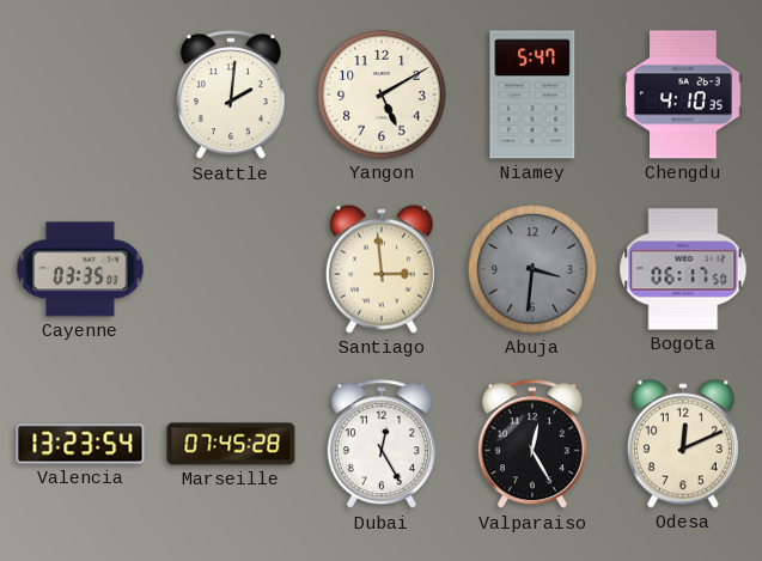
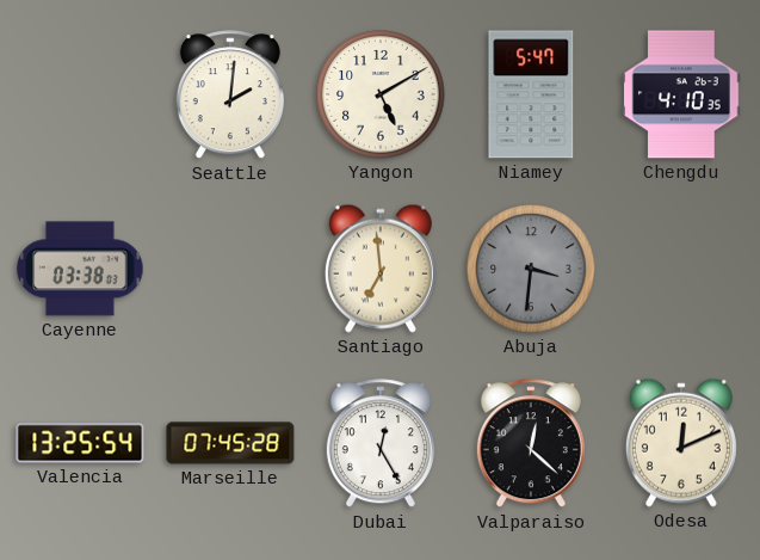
Cayenne: 03:35 -> 03:38 (80, 269)
Santiago: 2:59 -> 6:59 (381, 269)
Bogota: 06:17 -> none (683, 269)
Valencia: 13:23 -> 13:25 (80, 443)
Valparaiso: 12:25 -> 12:22 (531, 444)
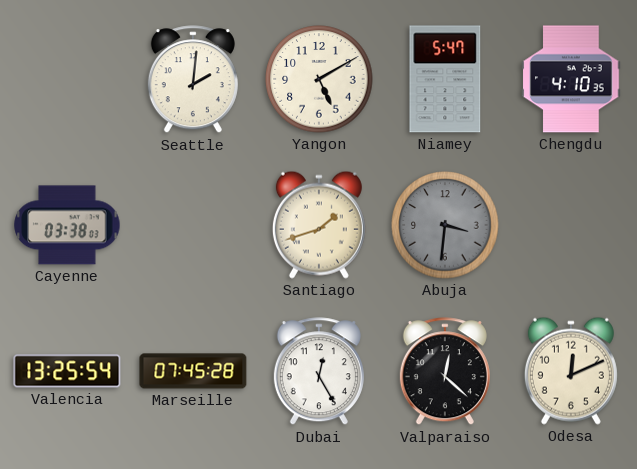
Santiago: 6:59 -> 1:42 (319, 225)
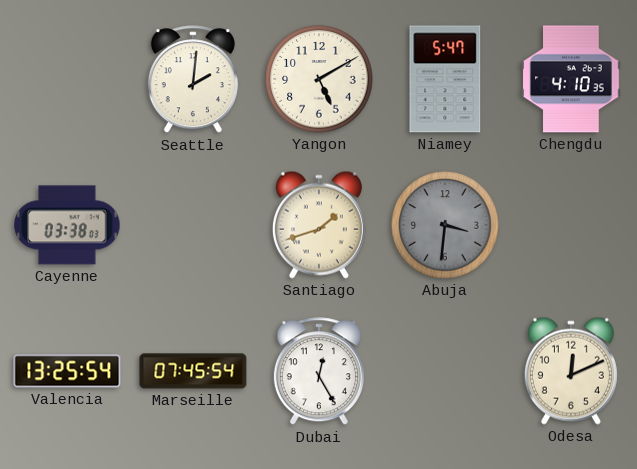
Marseille: 07:45:28 -> 07:45:54 (193, 371)
Valparaiso: 12:22 -> none (445, 372)
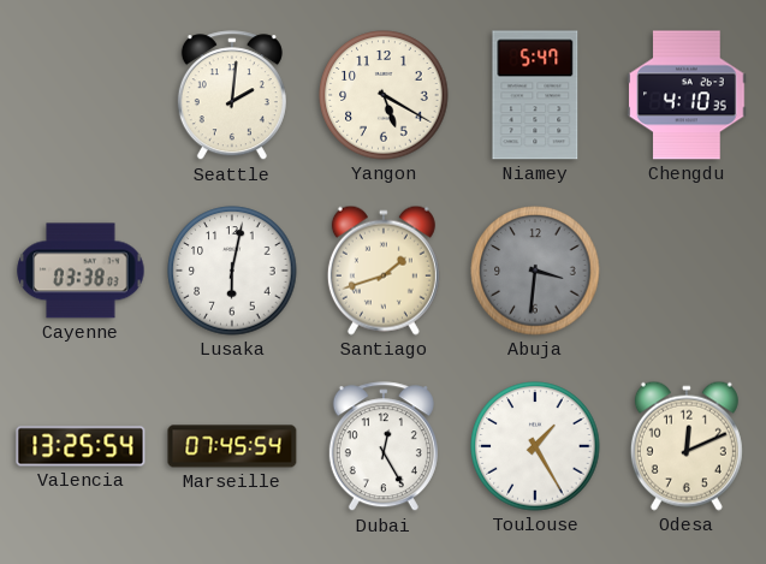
Yangon: 5:10 -> 5:20 (384, 95)
Lusaka: none -> 6:02 (232, 271)
Toulouse: none -> 1:25 (535, 446)
